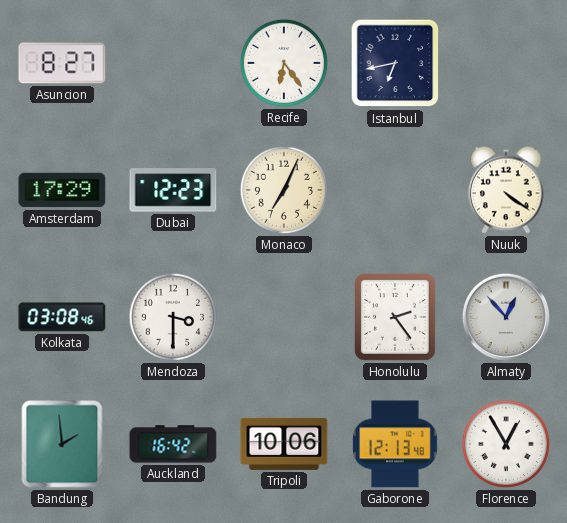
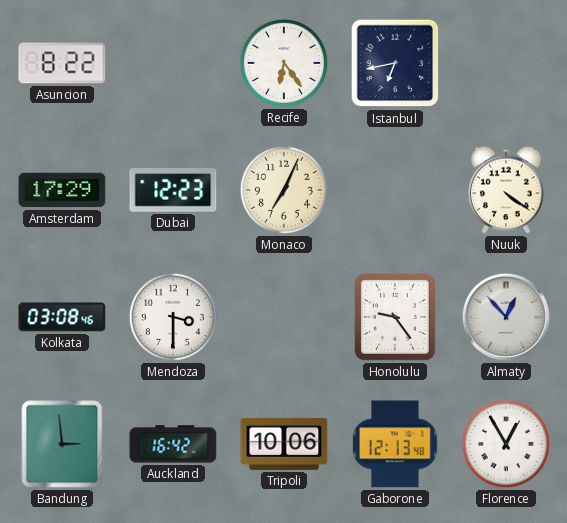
Asuncion: 8:27 -> 8:22 (62, 63)
Honolulu: 2:24 -> 9:24 (396, 318)
Bandung: 1:59 -> 2:59 (62, 444)
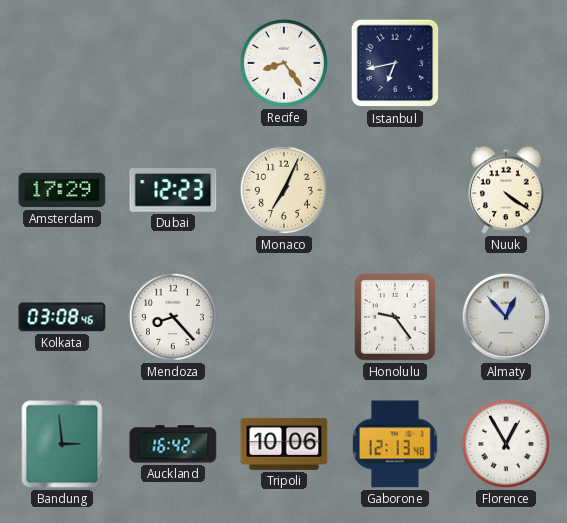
Asuncion: 8:22 -> none (62, 63)
Recife: 6:24 -> 8:24 (284, 63)
Mendoza: 3:30 -> 8:23 (173, 317)
